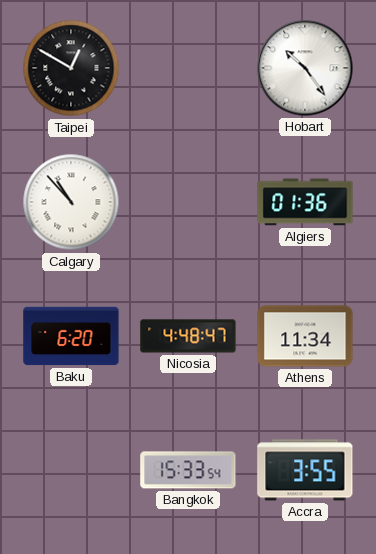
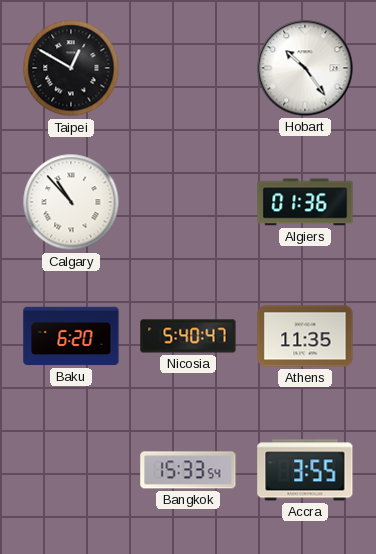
Nicosia: 4:48 -> 5:40 (188, 336)
Athens: 11:34 -> 11:35 (305, 336)
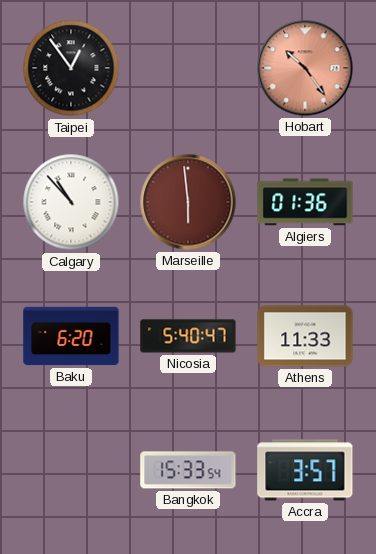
Taipei: 12:50 -> 12:54 (71, 68)
Hobart dial: white -> salmon (305, 68)
Marseille: none -> 5:59 (188, 202)
Athens: 11:35 -> 11:33 (305, 336)
Accra: 3:55 -> 3:57 (305, 470)
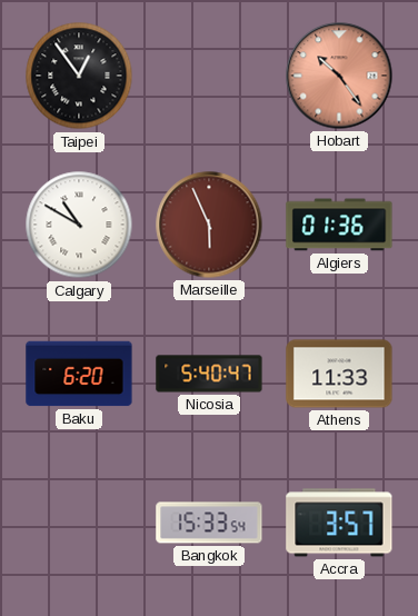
Calgary: 10:53 -> 10:50 (79, 225)
Marseille: 5:59 -> 5:56 (209, 225)
